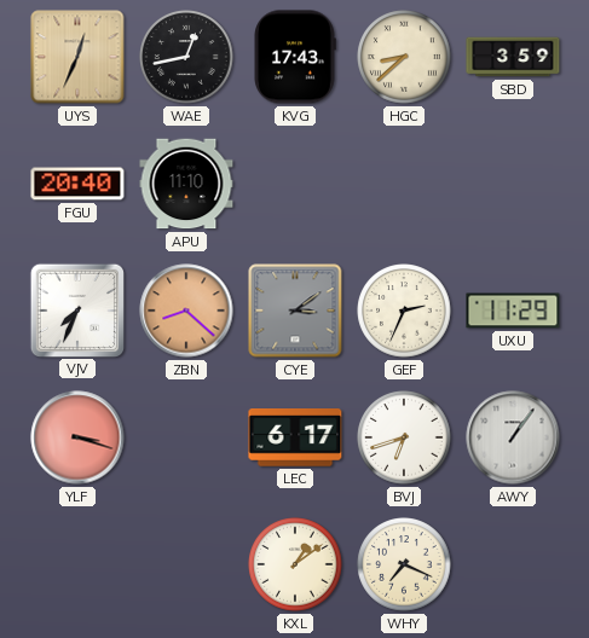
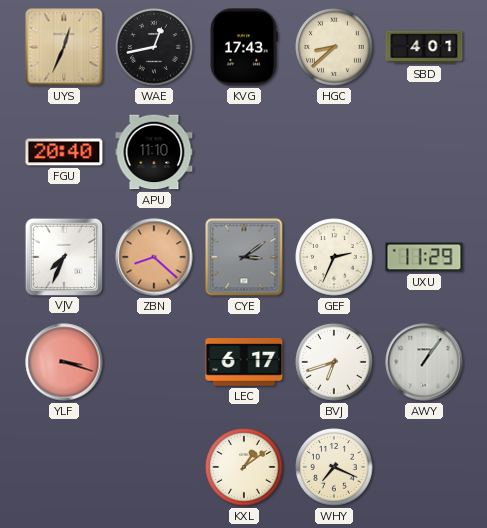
SBD: 3:59 -> 4:01 (424, 47)
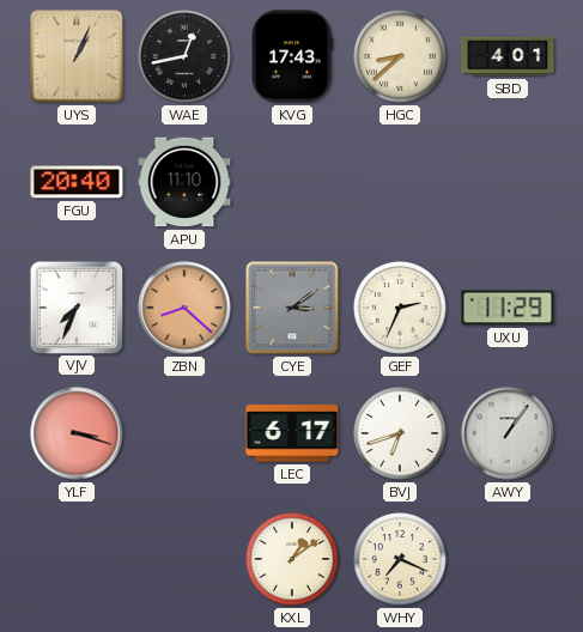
UYS: 12:34 -> 1:04 (77, 56)
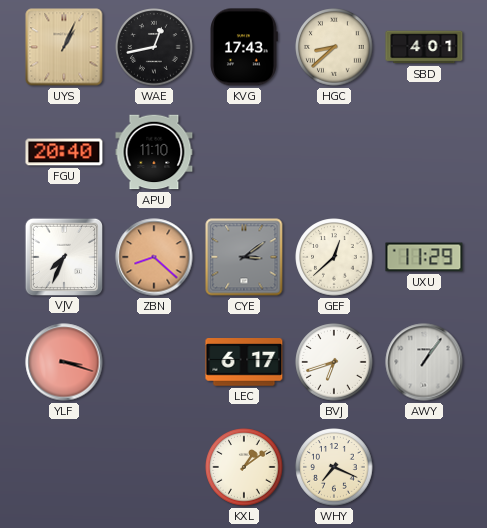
GEF: 2:34 -> 12:38 (334, 257)
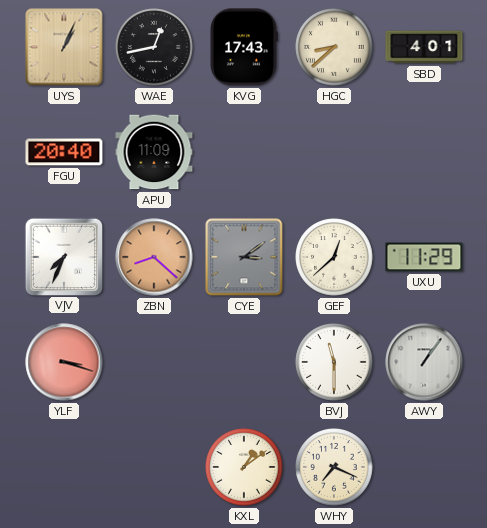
APU: 11:10 -> 11:09 (154, 152)
LEC: 6:17 -> none (244, 362)
BVJ: 6:42 -> 11:30 (334, 362)
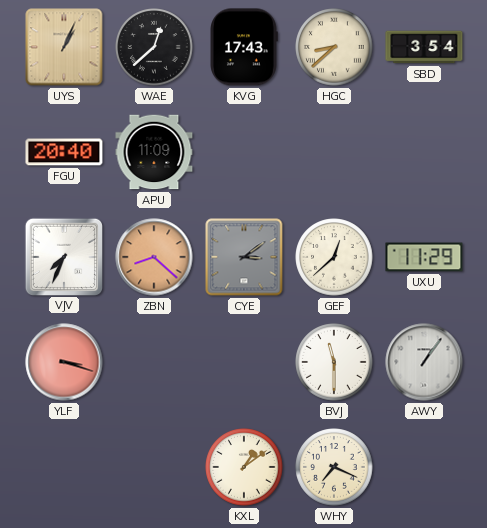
WAE: 12:43 -> 12:38 (154, 47)
SBD: 4:01 -> 3:54 (424, 47)
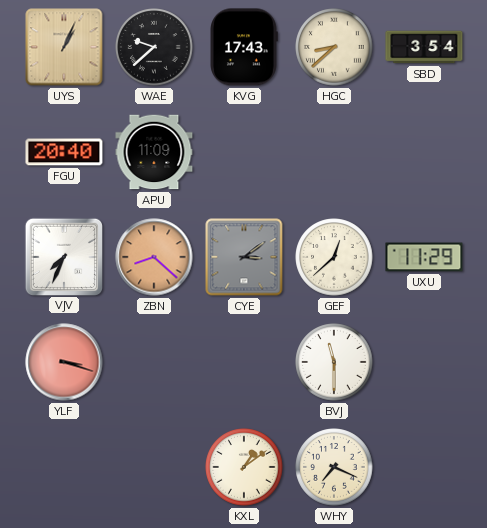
WAE: 12:38 -> 9:38 (154, 47)
AWY: 1:06 -> none (424, 362)
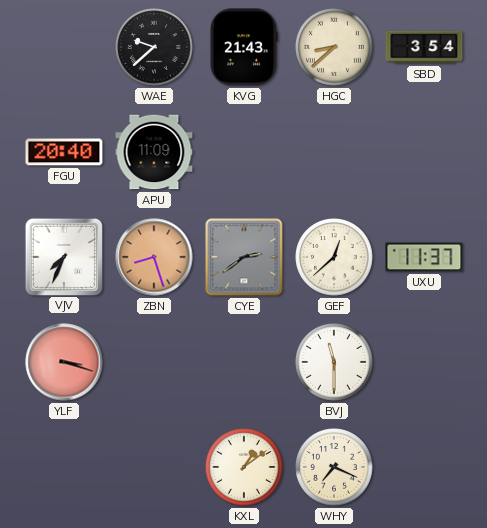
UYS: 1:04 -> none (64, 47)
KVG: 17:43 -> 21:43 (244, 47)
ZBN: 8:22 -> 8:27 (154, 257)
CYE: 3:09 -> 2:39 (244, 257)
UXU: 11:29 -> 11:37 (424, 257)
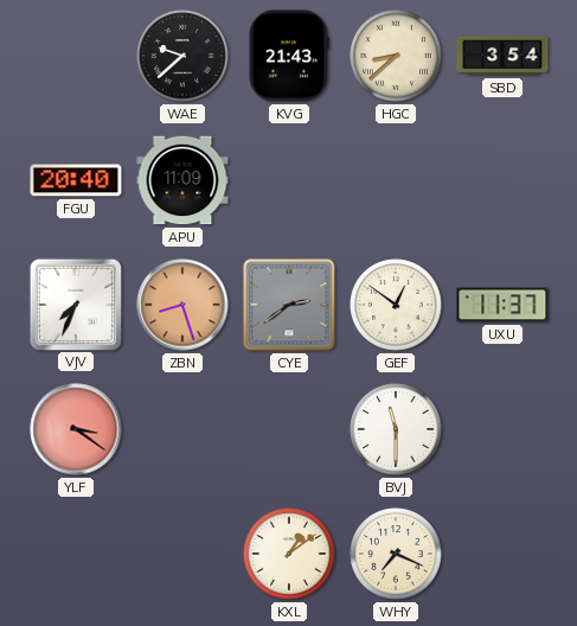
GEF: 12:38 -> 12:51 (396, 305)
YLF: 3:18 -> 3:21 (76, 429)
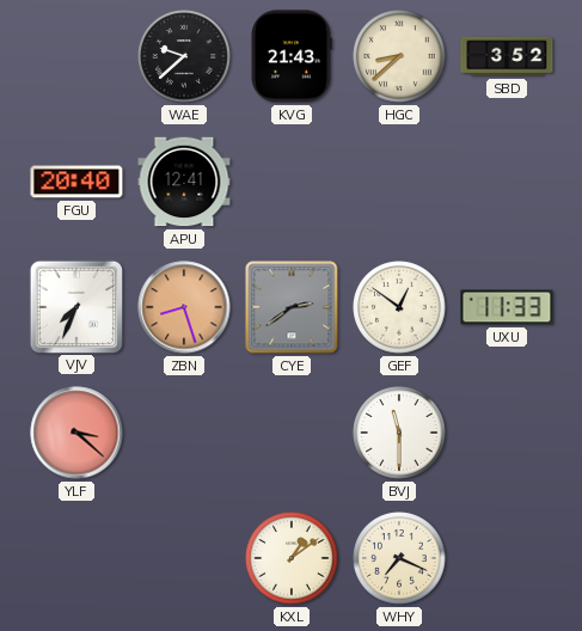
SBD: 3:54 -> 3:52 (507, 56)
APU: 11:09 -> 12:41 (184, 182)
UXU: 11:37 -> 11:33 (507, 307)
YLF: 3:21 -> 3:22 (76, 433)
